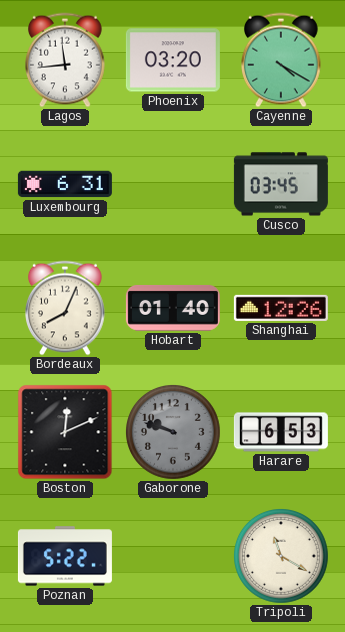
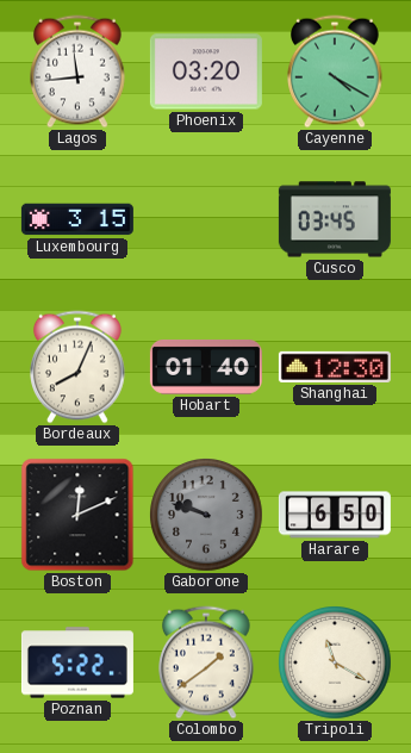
Luxembourg: 6:31 -> 3:15 (77, 219)
Shanghai: 12:26 -> 12:30 (335, 367)
Harare: 6:53 -> 6:50 (335, 515)
Colombo: none -> 1:39 (207, 662)
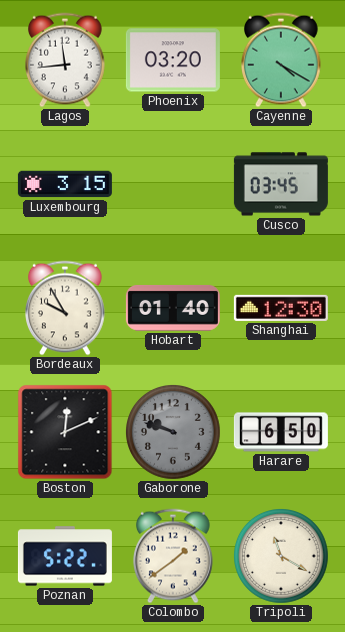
Bordeaux: 8:04 -> 9:55 (66, 308)
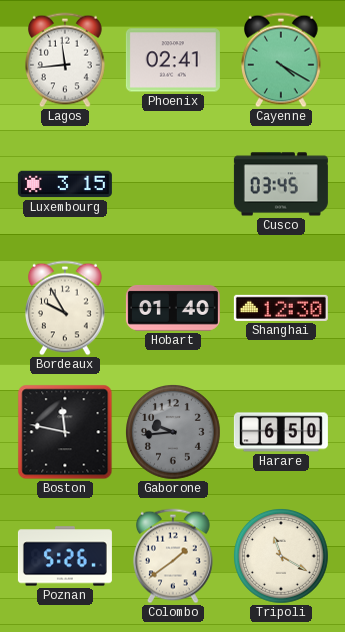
Phoenix: 03:20 -> 02:41 (173, 60)
Boston: 12:11 -> 11:47 (65, 432)
Gaborone: 9:48 -> 9:44 (174, 433)
Poznan: 5:22 -> 5:26 (65, 556)
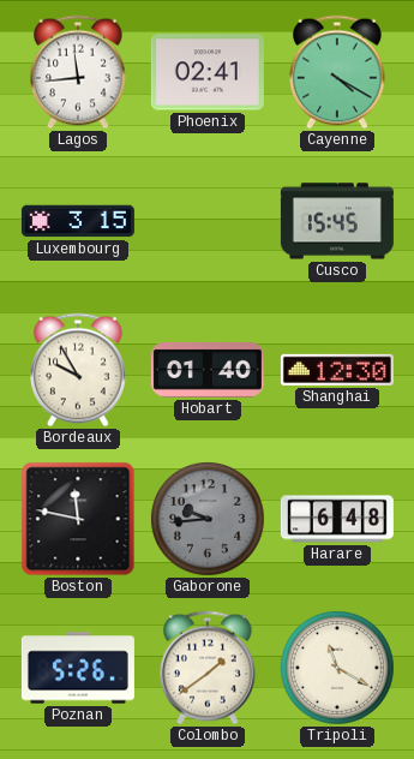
Cusco: 03:45 -> 15:45 (337, 221)
Harare: 6:50 -> 6:48 (337, 519)
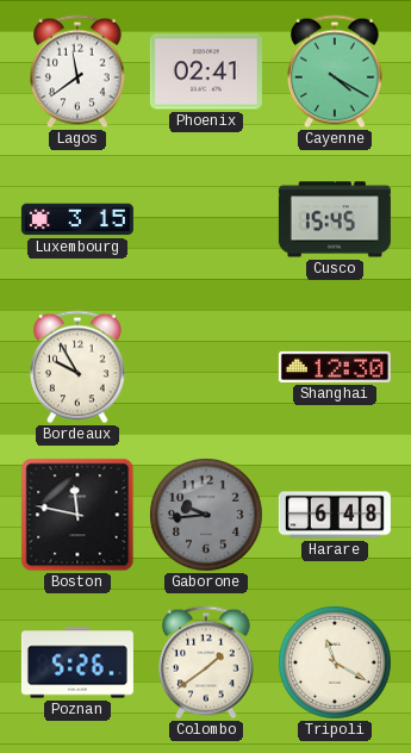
Lagos: 11:44 -> 11:39 (79, 71)
Hobart: 01:40 -> none (208, 370)
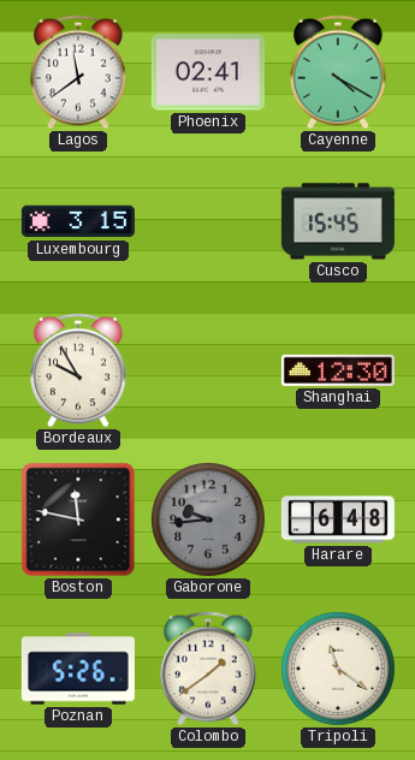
Tripoli: 11:20 -> 11:21 (339, 670)
